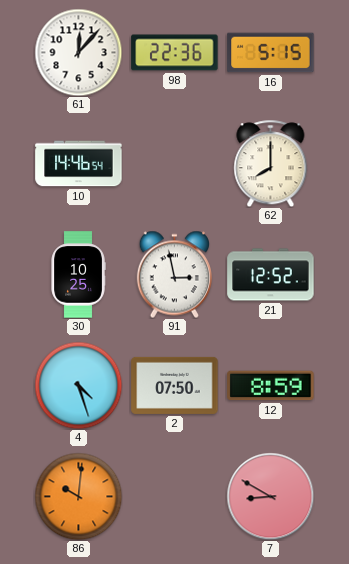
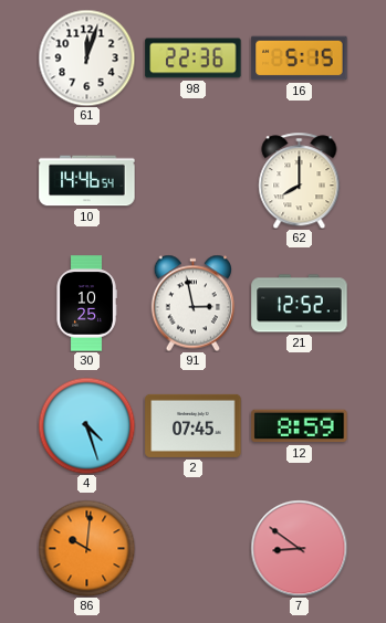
61: 12:07 -> 12:03 (86, 57)
2: 07:50 -> 07:45 (194, 425)
7: 8:50 -> 8:51 (299, 548)
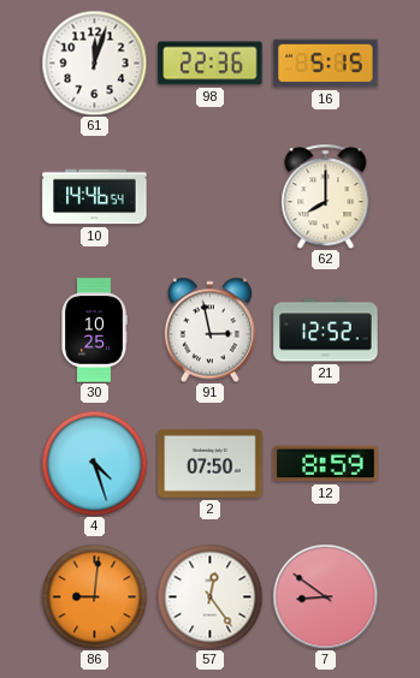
2: 07:45 -> 07:50 (211, 463)
86: 10:01 -> 9:01 (94, 596)
57: none -> 12:24 (209, 596)
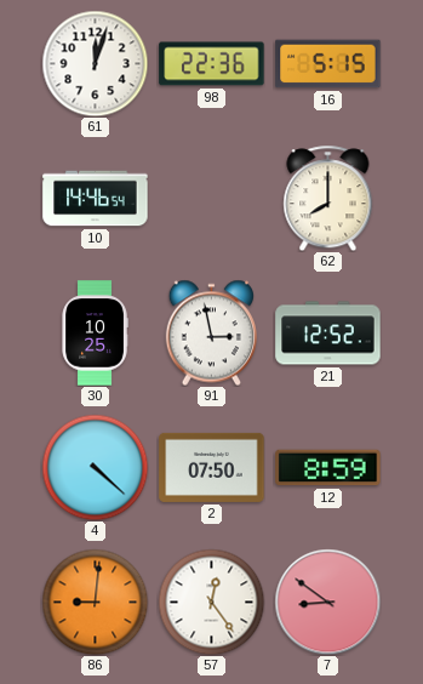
4: 4:27 -> 4:22 (95, 467)
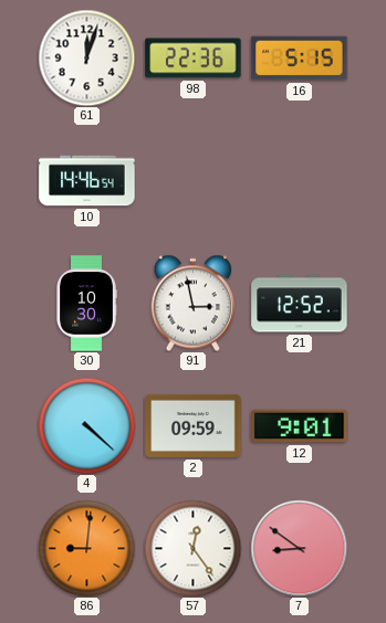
62: 8:00 -> none (328, 198)
30: 10:25 -> 10:30 (86, 304)
2: 07:50 -> 09:59 (194, 425)
12: 8:59 -> 9:01 (300, 426)
